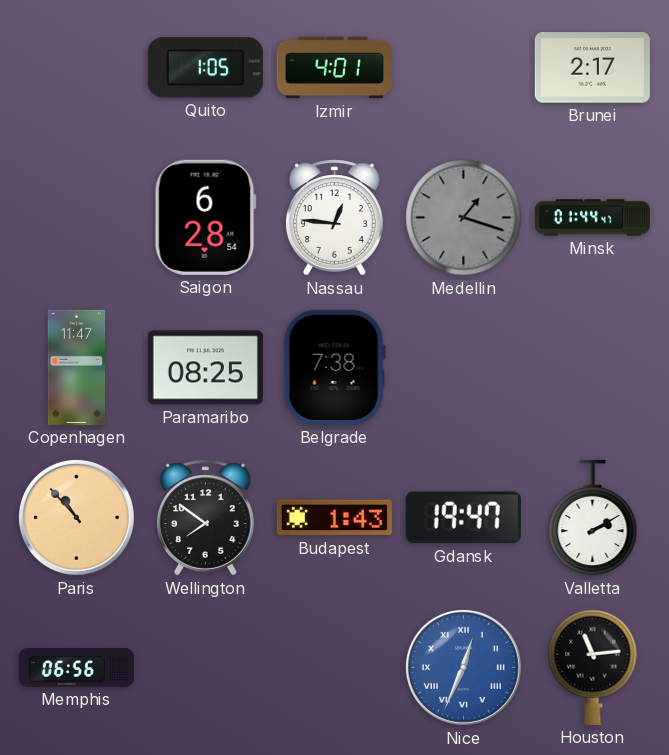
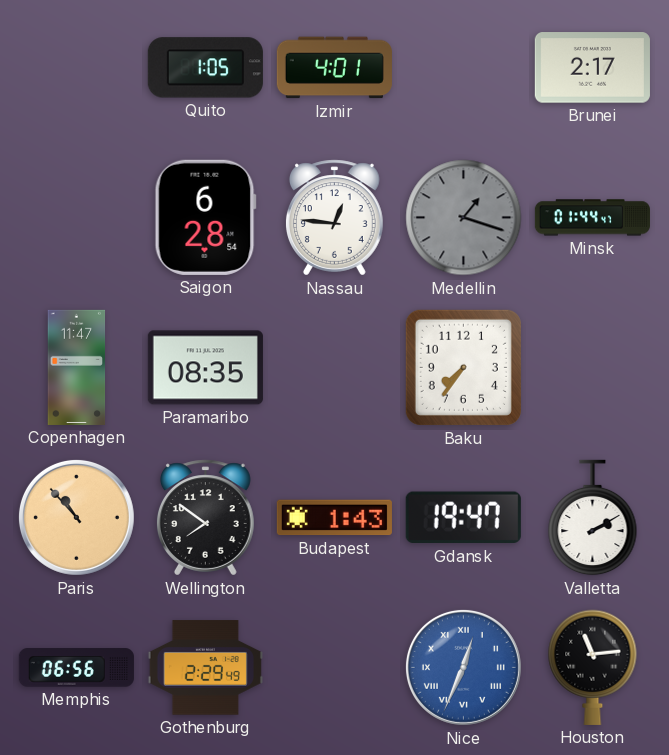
Paramaribo: 08:25 -> 08:35 (205, 368)
Belgrade: 7:38 -> none (334, 367)
Baku: none -> 7:36 (463, 367)
Gothenburg: none -> 2:29 (205, 668)
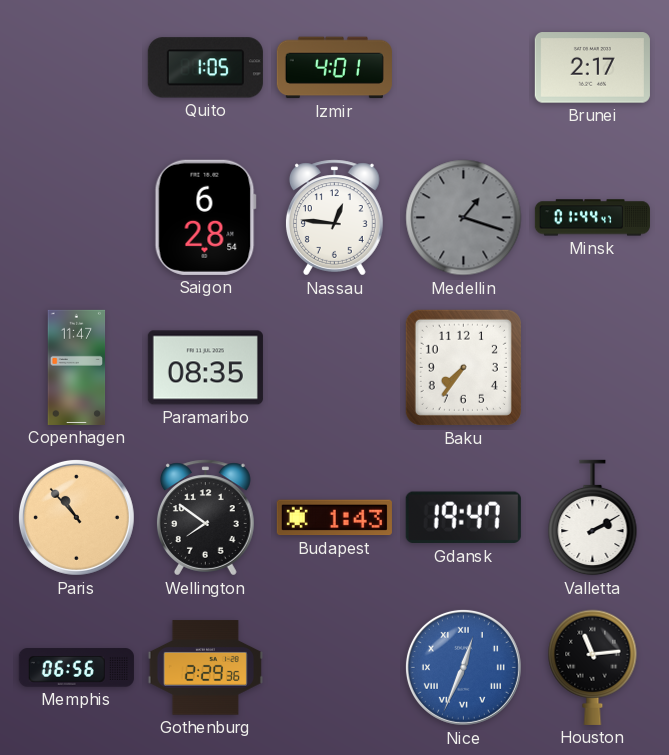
Gothenburg: 2:29:49 -> 2:29:36 (205, 668)
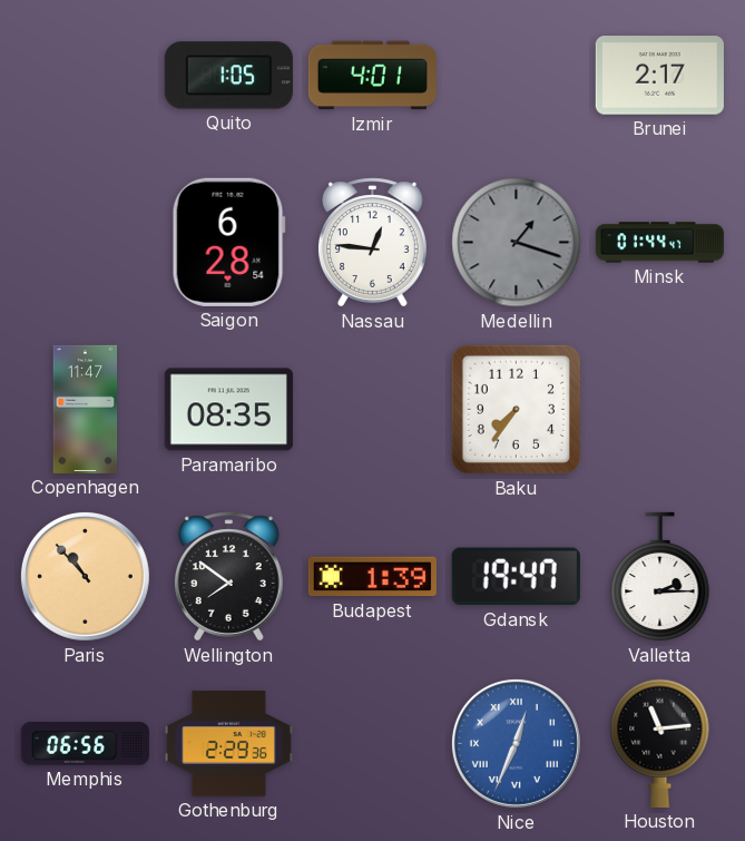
Budapest: 1:43 -> 1:39 (372, 577)
Valletta: 2:10 -> 2:15 (660, 577)
